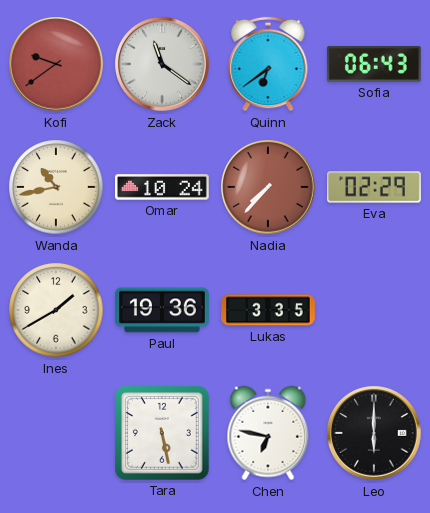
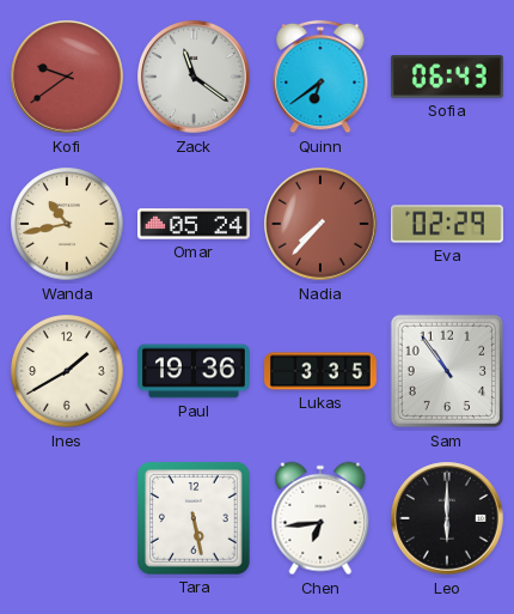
Omar: 10:24 -> 05:24 (195, 224)
Sam: none -> 10:54 (447, 371)
Chen: 6:47 -> 6:44 (320, 518)
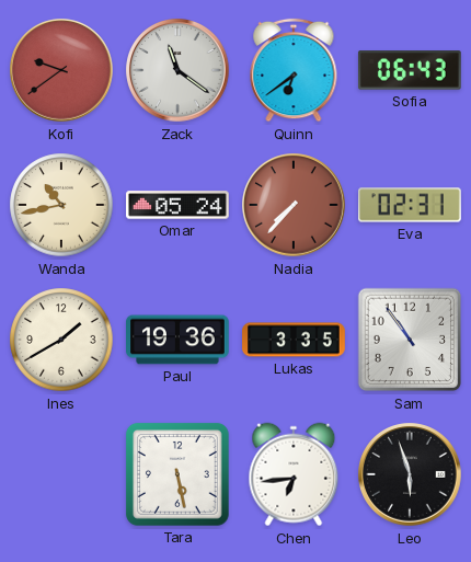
Eva: 02:29 -> 02:31 (411, 205)
Leo: 6:00 -> 5:57 (410, 474)
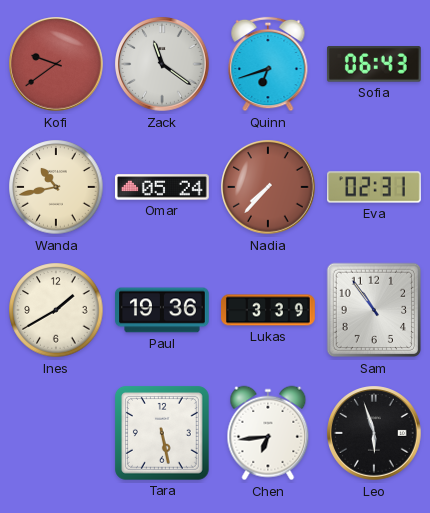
Quinn: 6:39 -> 6:42 (268, 64)
Lukas: 3:35 -> 3:39 (268, 310)
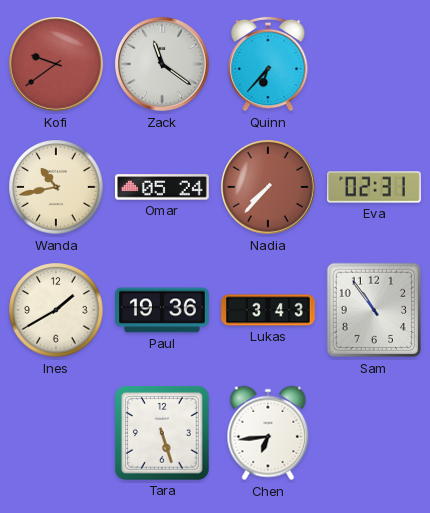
Quinn: 6:42 -> 6:37 (268, 64)
Sofia: 06:43 -> none (374, 64)
Lukas: 3:39 -> 3:43 (268, 310)
Tara: 5:28 -> 5:27 (162, 433)
Leo: 5:57 -> none (374, 433)
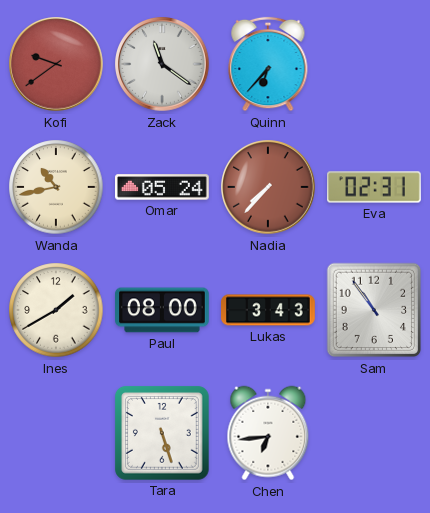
Paul: 19:36 -> 08:00 (163, 310)
